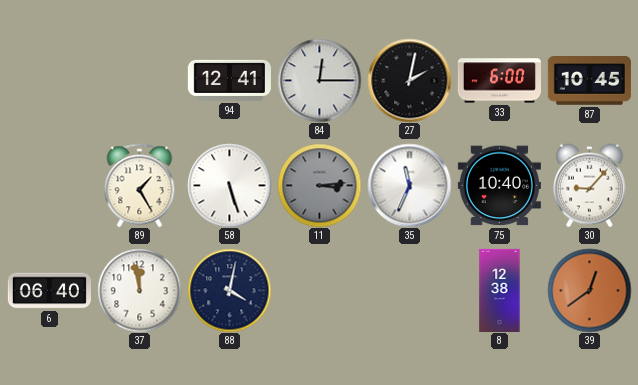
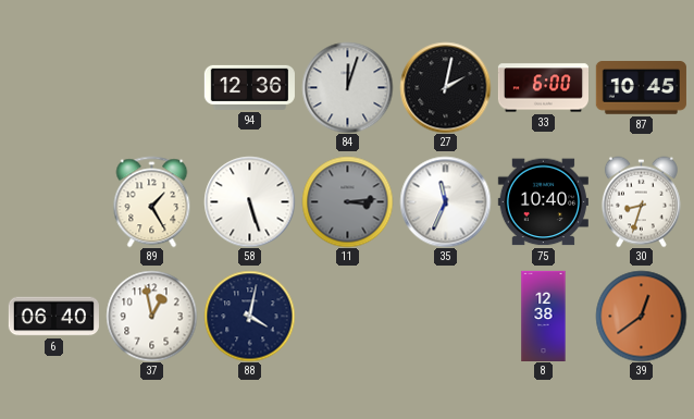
94: 12:41 -> 12:36 (249, 87)
84: 12:15 -> 12:03 (347, 87)
30: 9:07 -> 8:33 (641, 201)
37: 11:58 -> 12:58 (151, 316)
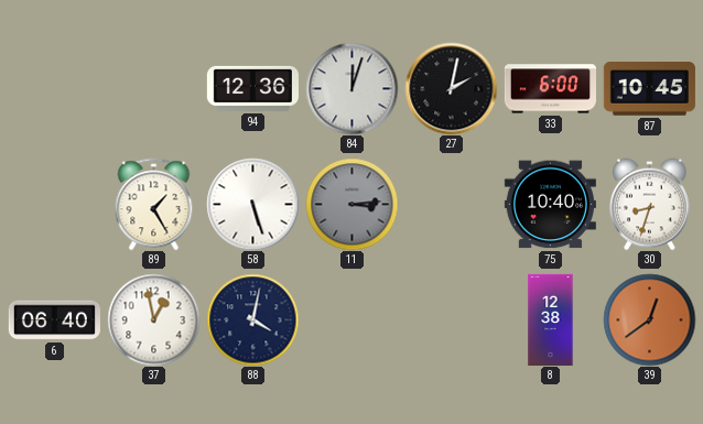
35: 11:34 -> none (445, 201)
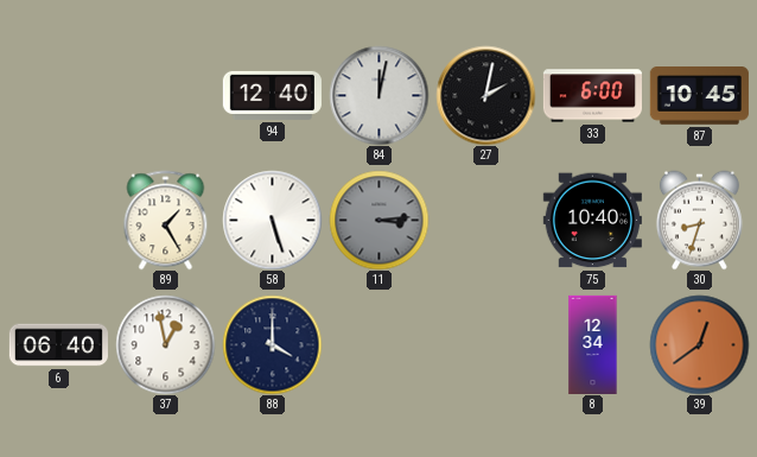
94: 12:36 -> 12:40 (272, 95)
84: 12:03 -> 12:02 (378, 95)
88: 4:02 -> 4:00 (272, 344)
8: 12:38 -> 12:34 (593, 344)
